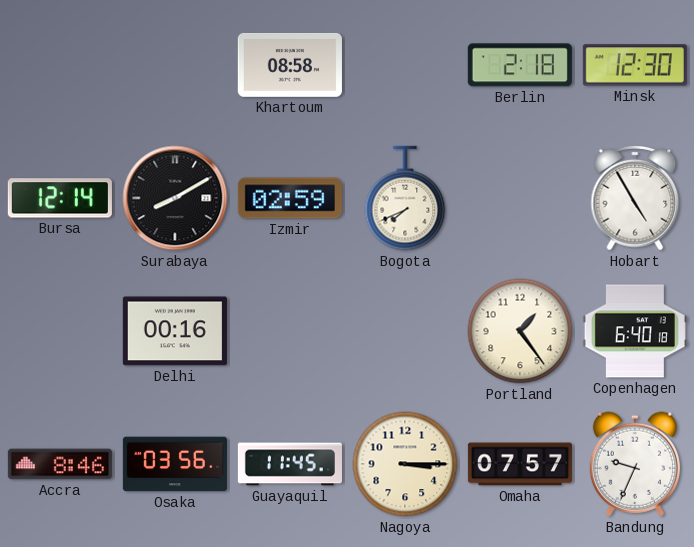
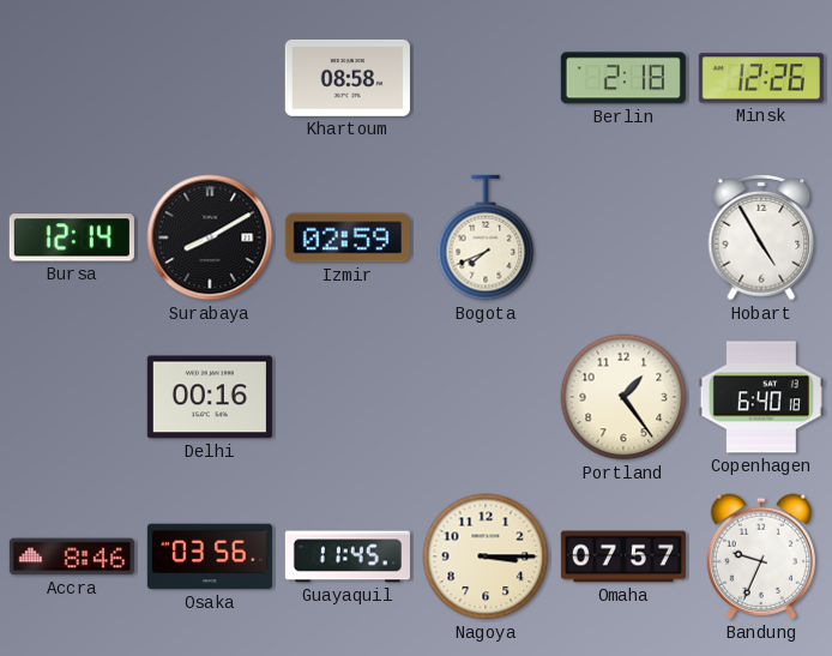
Minsk: 12:30 -> 12:26 (761, 78)
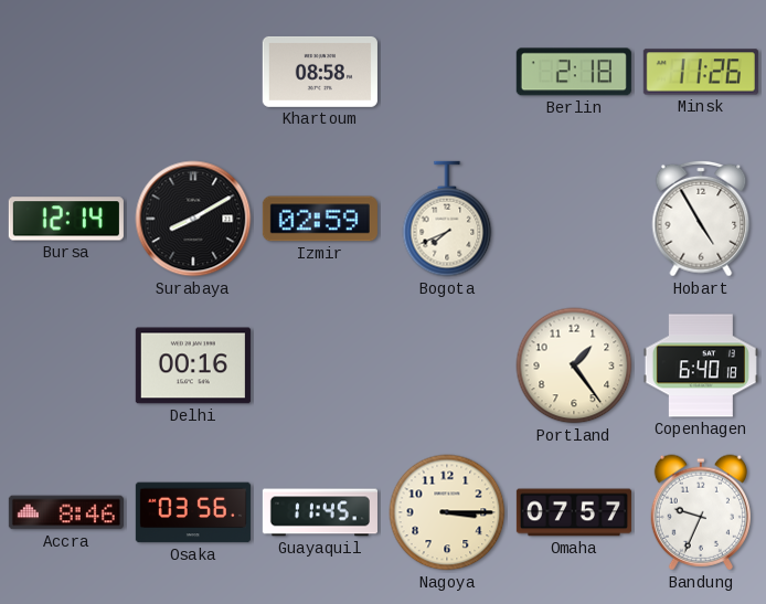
Minsk: 12:26 -> 11:26 (701, 72)
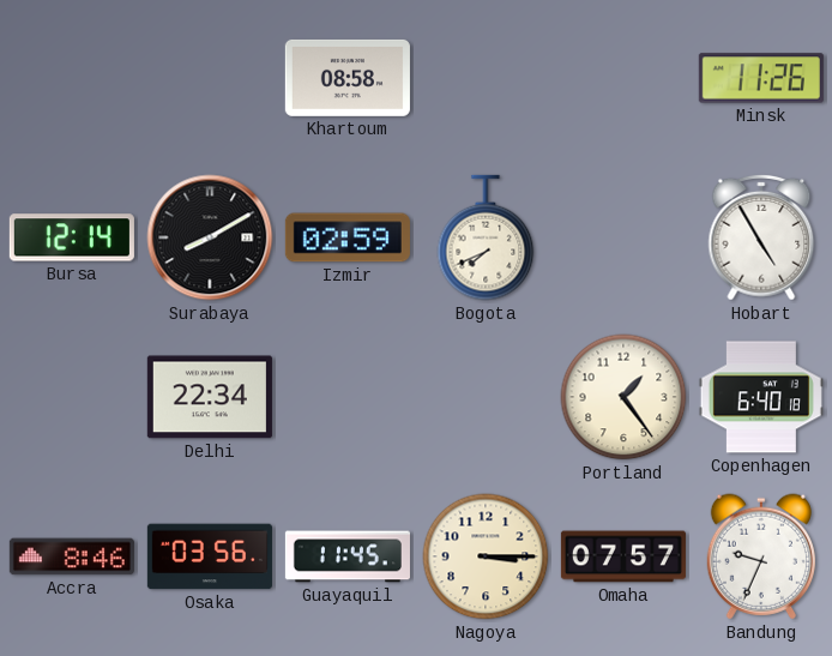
Berlin: 2:18 -> none (574, 72)
Delhi: 00:16 -> 22:34 (210, 397)
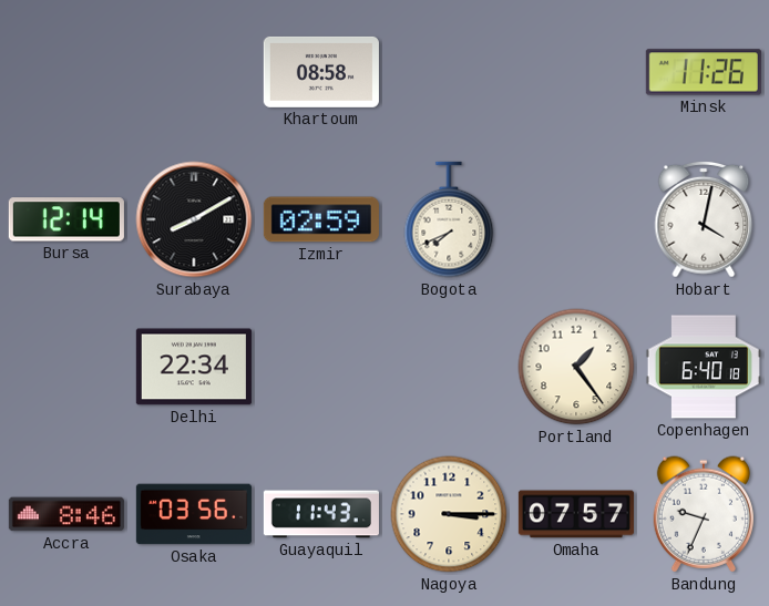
Hobart: 4:55 -> 4:02 (704, 219)
Guayaquil: 11:45 -> 11:43 (321, 514)
